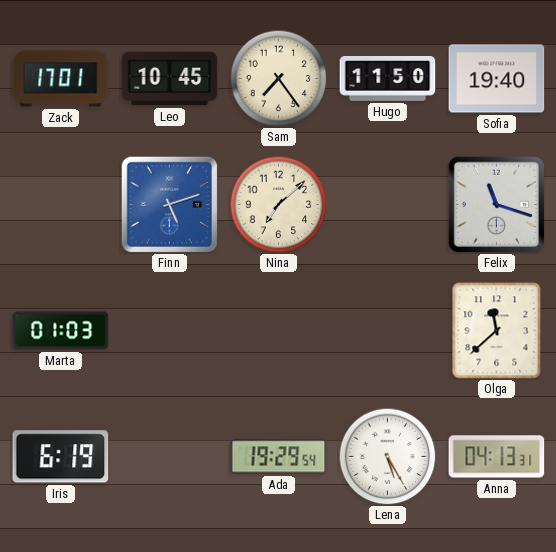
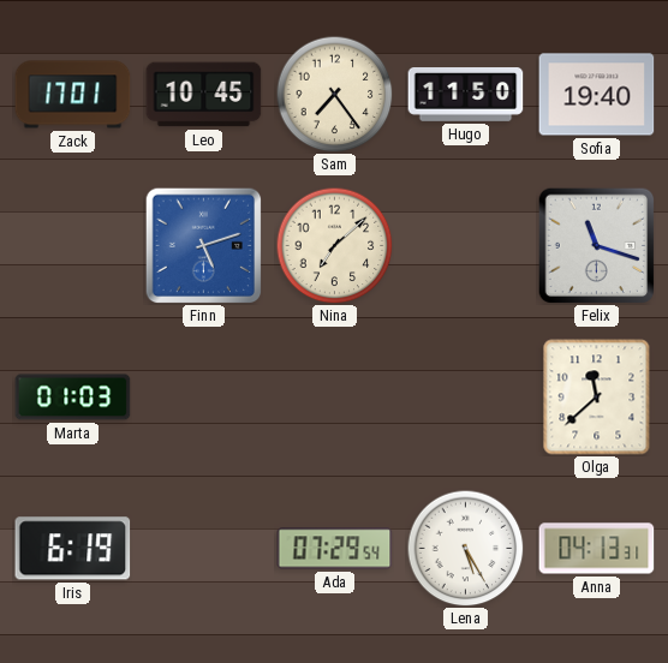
Ada: 19:29 -> 07:29 (335, 549)
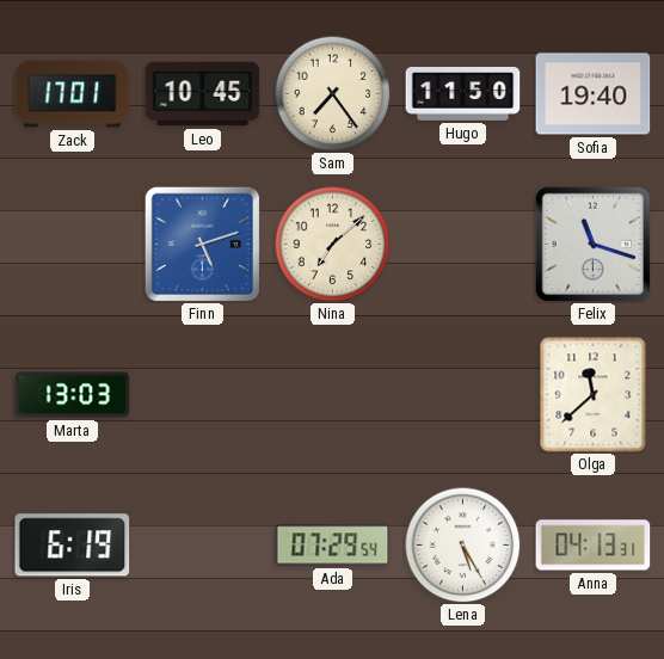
Marta: 01:03 -> 13:03 (73, 395)
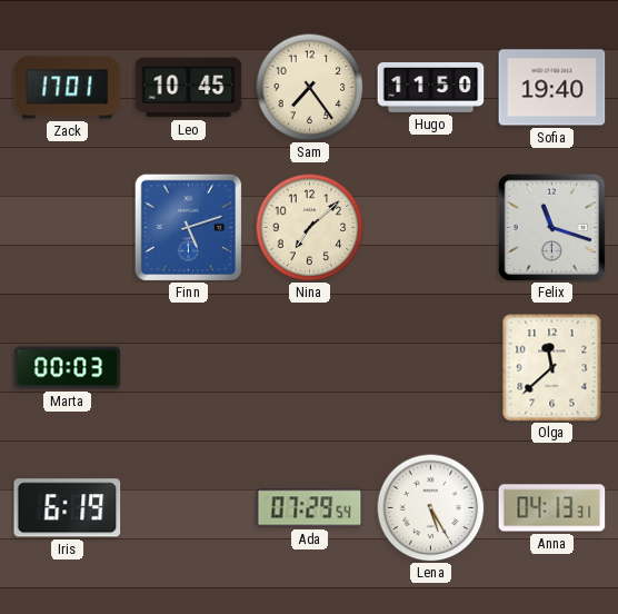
Marta: 13:03 -> 00:03 (68, 368)
